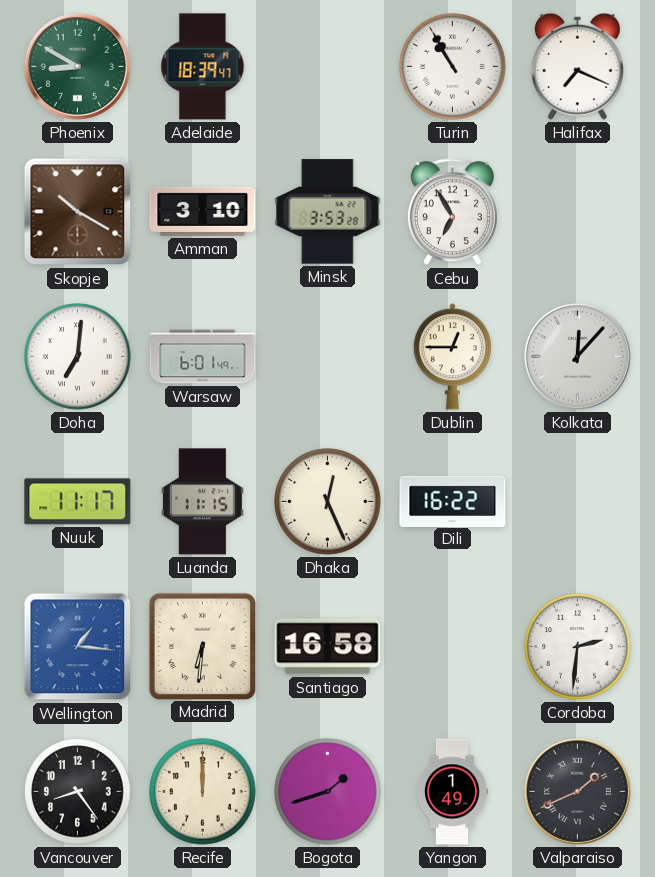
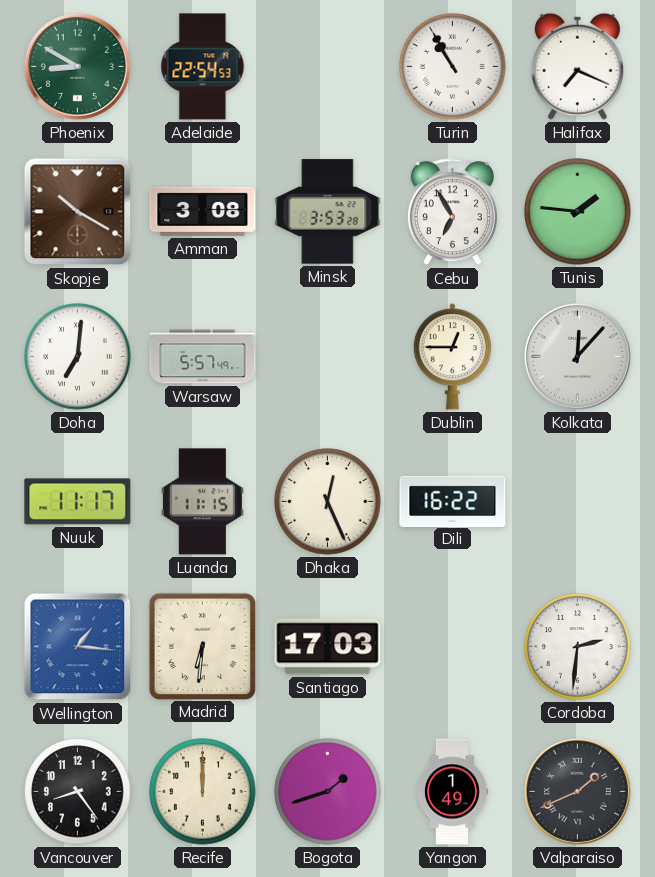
Adelaide: 18:39 -> 22:54 (203, 67)
Amman: 3:10 -> 3:08 (203, 211)
Tunis: none -> 1:46 (578, 212)
Warsaw: 6:01 -> 5:57 (203, 357)
Santiago: 16:58 -> 17:03 (328, 647)
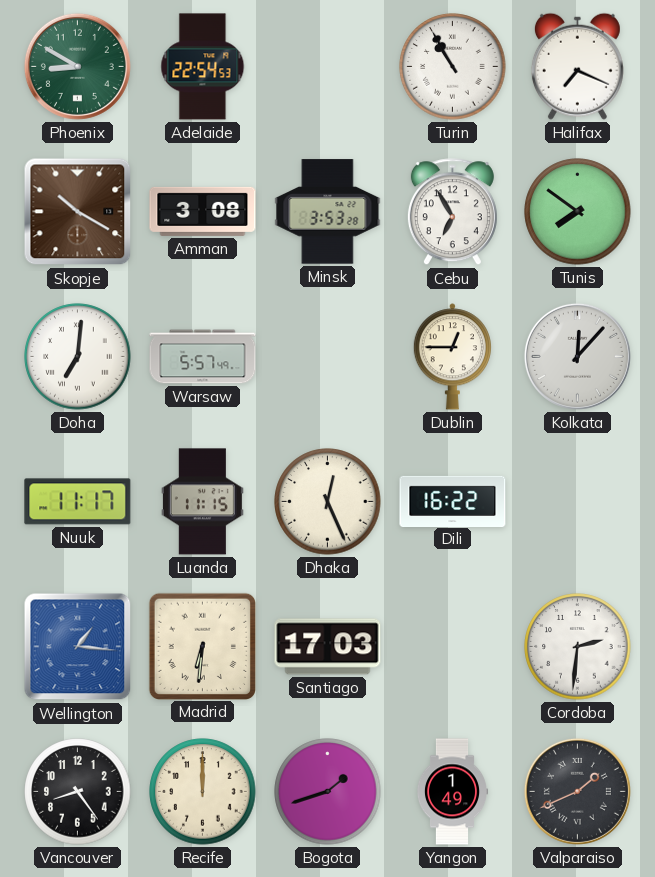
Tunis: 1:46 -> 7:51 (578, 212)
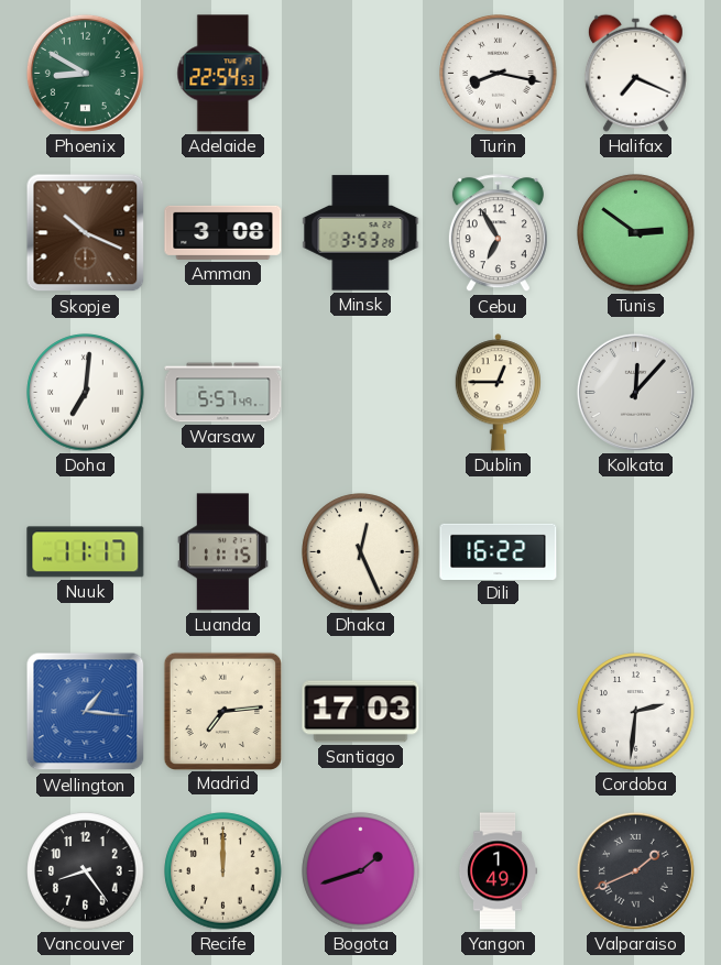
Turin: 10:55 -> 8:17 (499, 74)
Skopje: 10:20 -> 10:19 (86, 233)
Tunis: 7:51 -> 2:51 (636, 233)
Madrid: 6:31 -> 7:14 (222, 711)
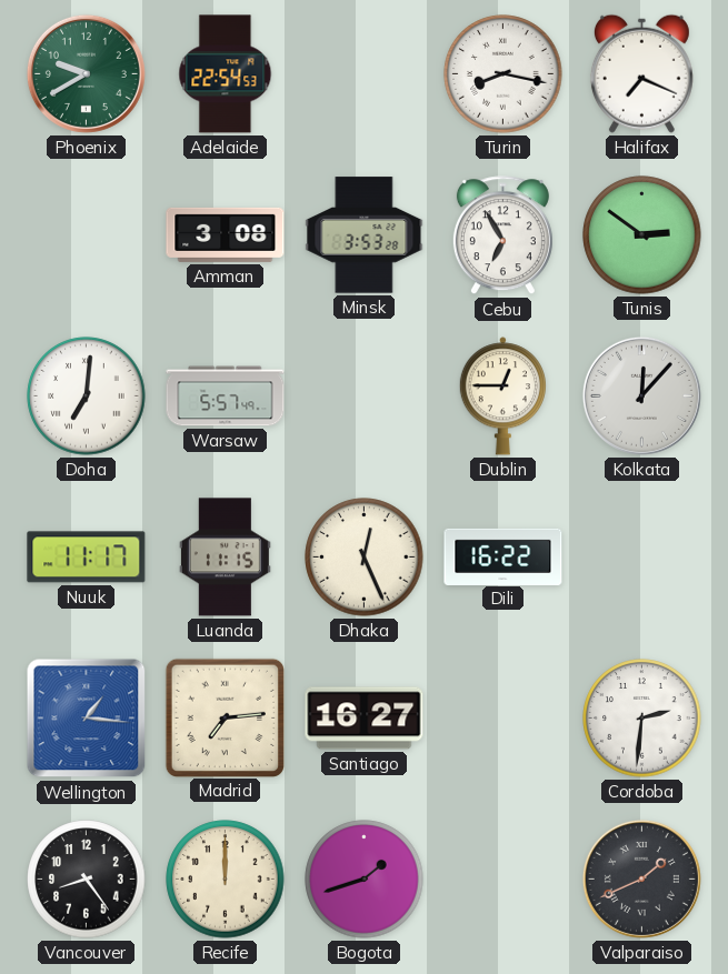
Phoenix: 8:50 -> 9:40 (86, 73)
Skopje: 10:19 -> none (86, 233)
Santiago: 17:03 -> 16:27 (365, 719)
Yangon: 1:49 -> none (496, 871)
